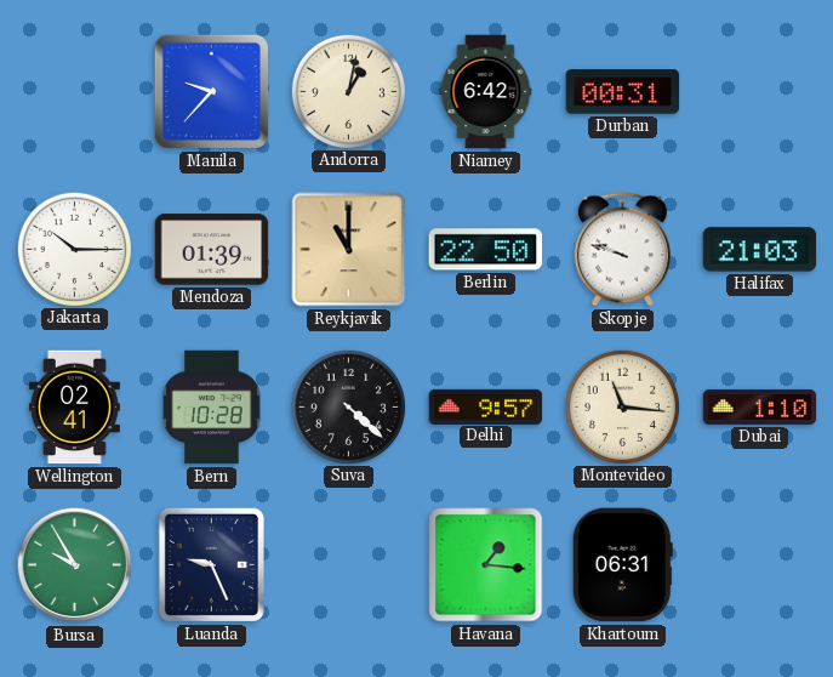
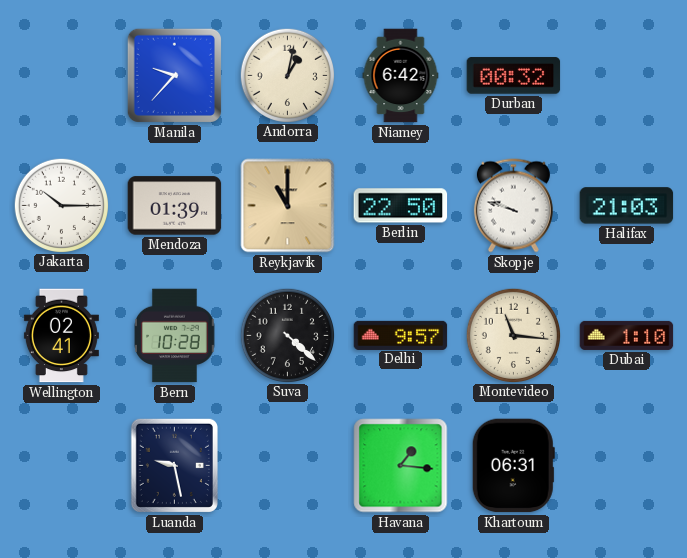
Durban: 00:31 -> 00:32 (514, 76)
Bursa: 9:55 -> none (75, 565)
Luanda: 9:26 -> 9:28 (174, 465)
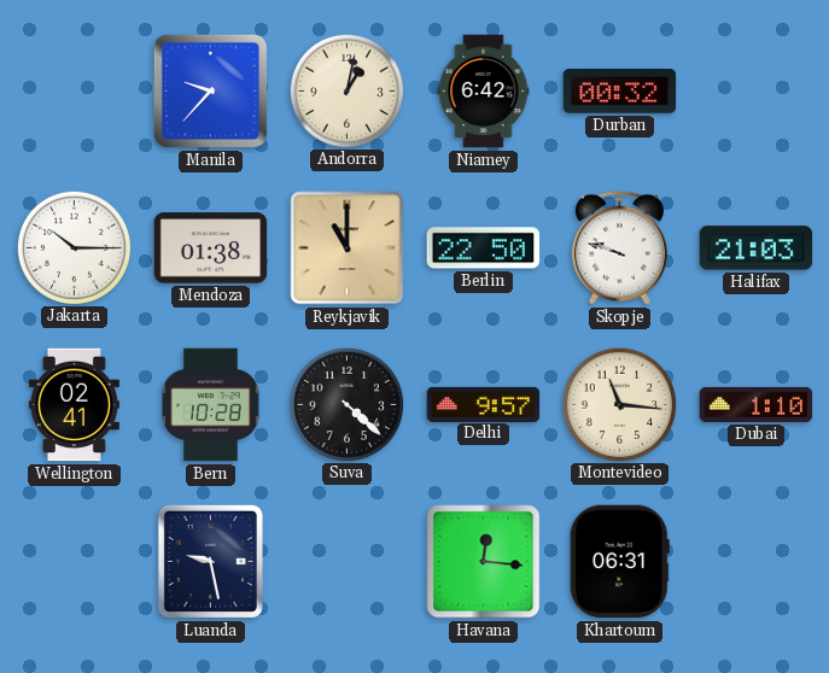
Mendoza: 01:39 -> 01:38 (211, 248)
Havana: 1:16 -> 12:16 (484, 562)
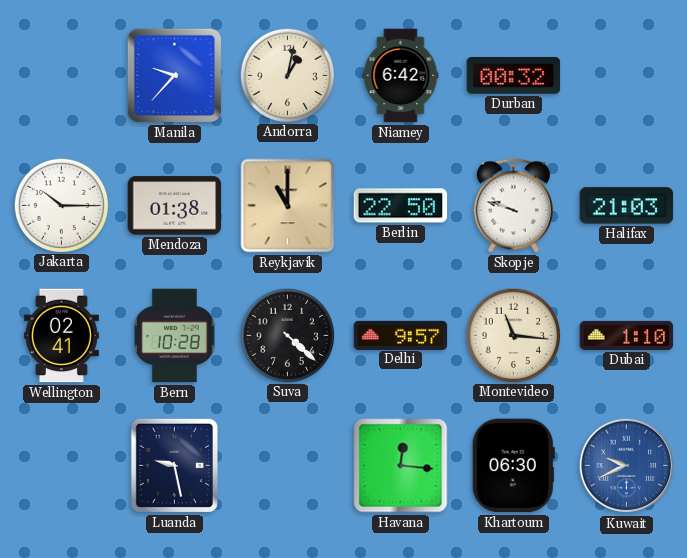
Khartoum: 06:31 -> 06:30 (513, 466)
Kuwait: none -> 9:41 (627, 466)
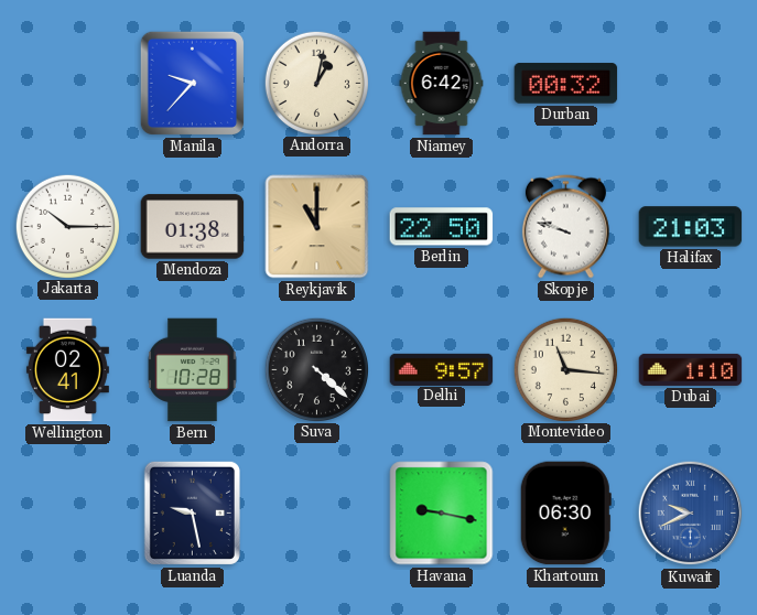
Havana: 12:16 -> 9:17 (442, 514)
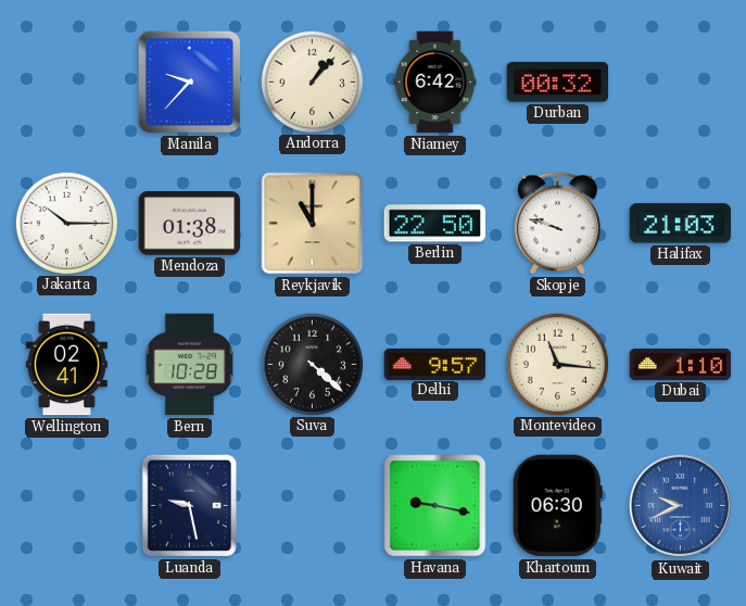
Andorra: 1:02 -> 1:07 (312, 81)
